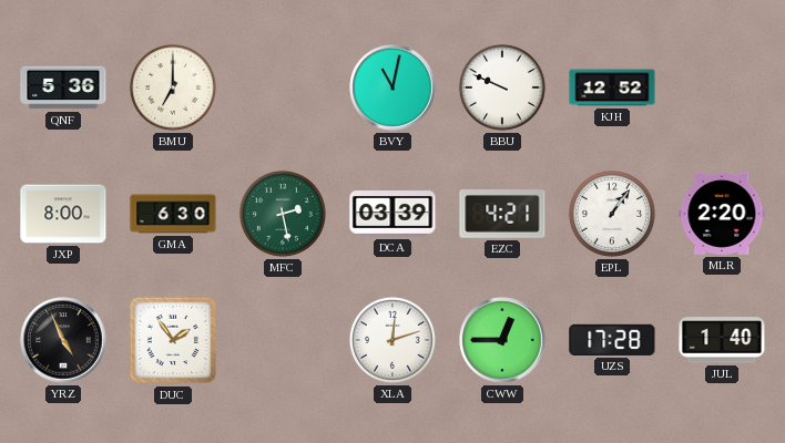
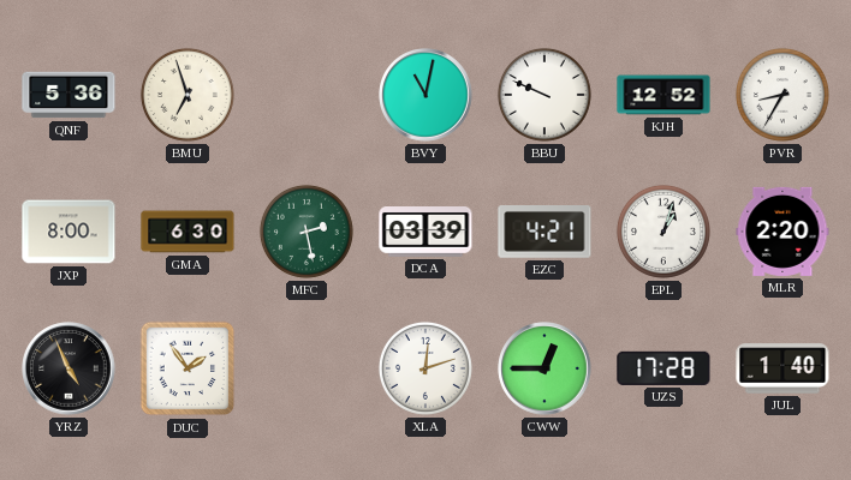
BMU: 7:00 -> 6:57 (188, 95)
PVR: none -> 8:35 (782, 95)
EPL: 1:06 -> 1:03 (663, 232)
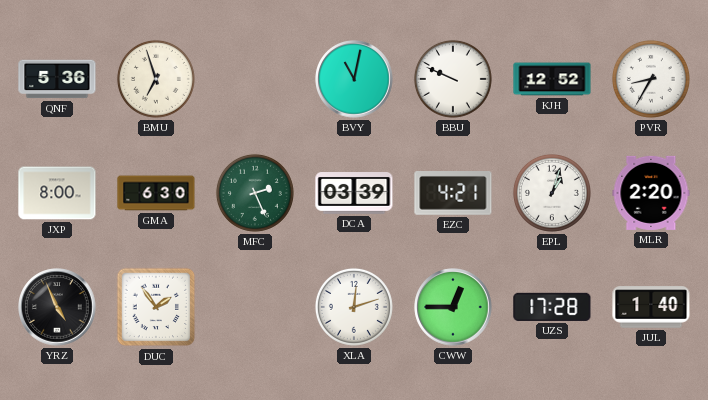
MFC: 2:28 -> 2:26 (255, 193)
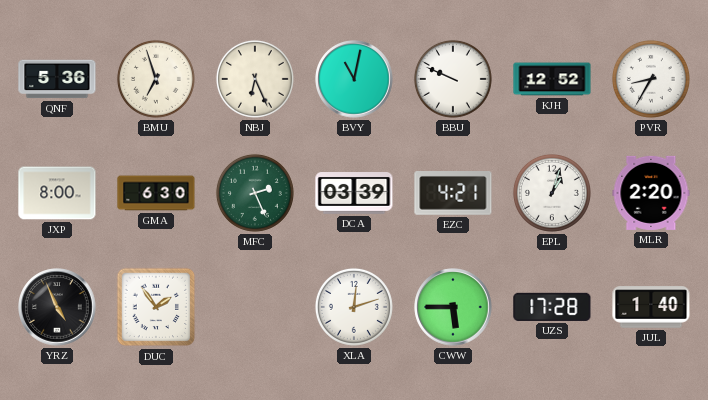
NBJ: none -> 6:26 (255, 79)
CWW: 12:45 -> 5:45 (453, 307)
